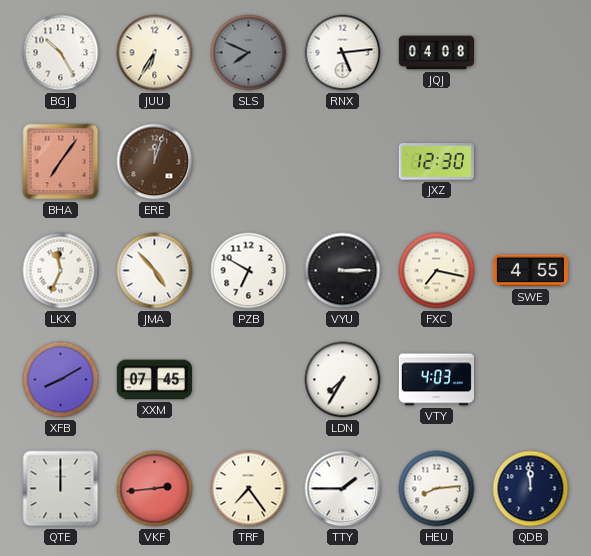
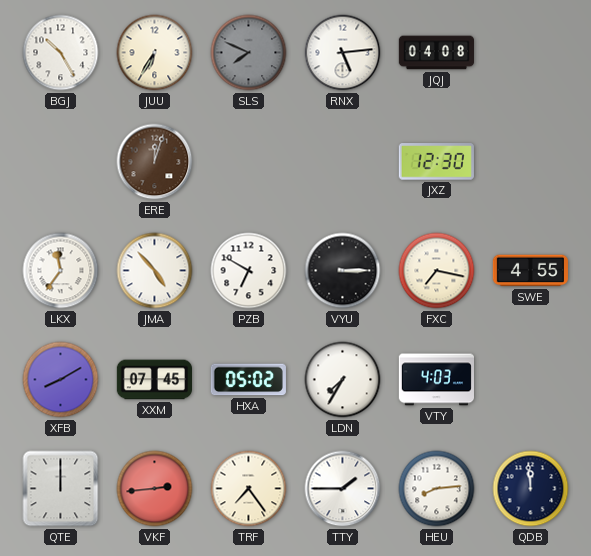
BHA: 7:06 -> none (61, 162)
LKX: 11:34 -> 11:36 (61, 271)
HXA: none -> 05:02 (248, 380)
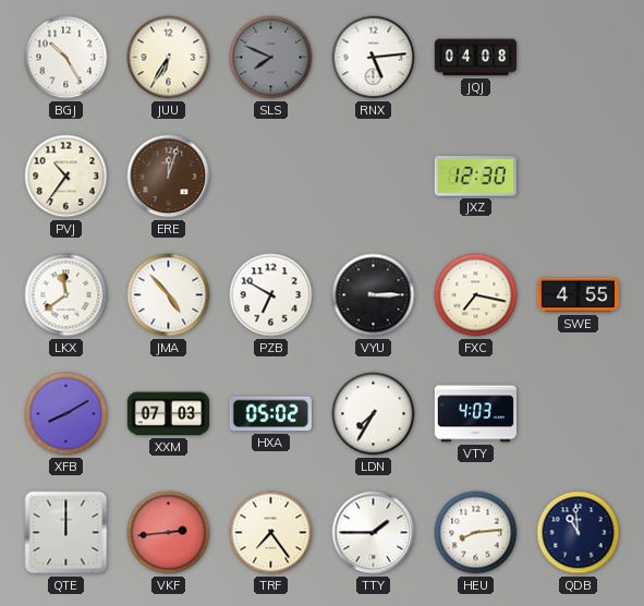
PVJ: none -> 10:36 (66, 177)
LKX: 11:36 -> 11:39 (66, 295)
XXM: 07:45 -> 07:03 (168, 414)
QDB: 11:59 -> 10:59 (579, 533)
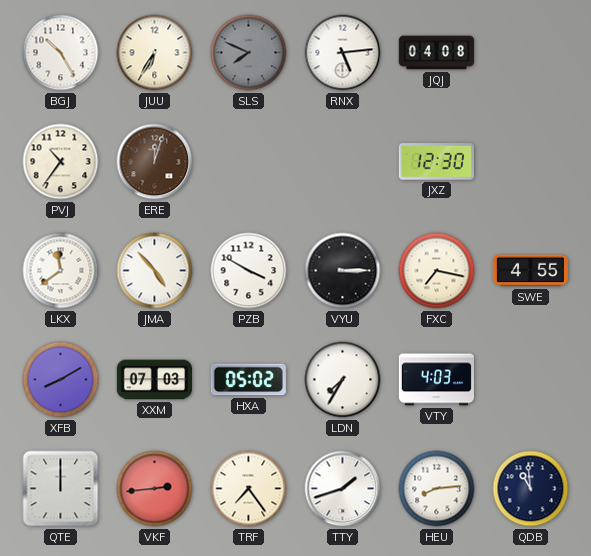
PZB: 6:50 -> 3:50 (249, 271)
TTY: 1:45 -> 1:42 (343, 489)
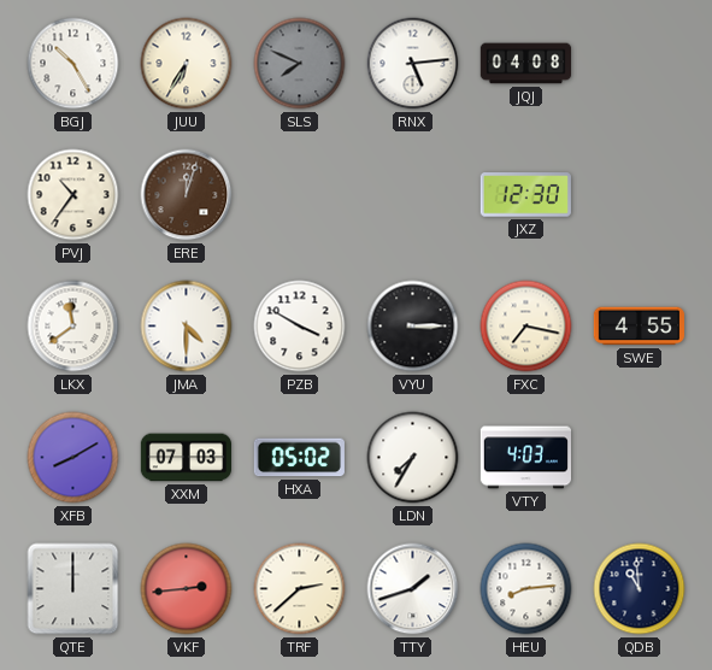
JMA: 4:53 -> 4:30 (187, 327)
TRF: 7:24 -> 2:38 (300, 589)
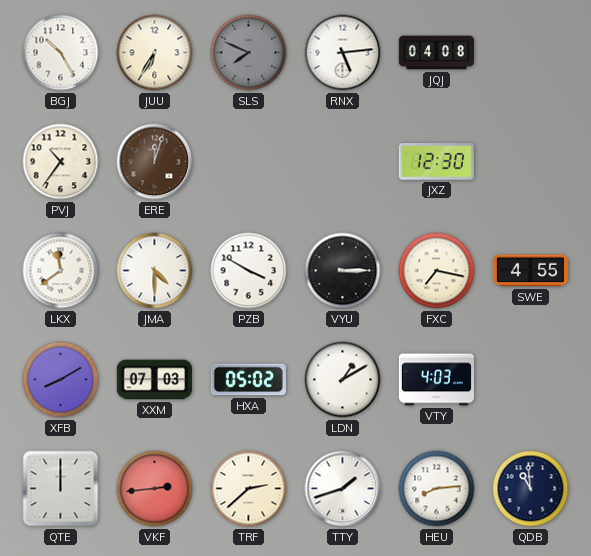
LDN: 7:35 -> 1:10 (343, 380)
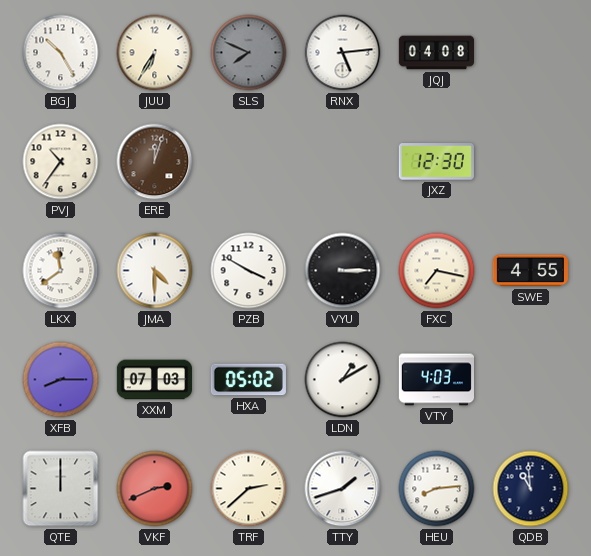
XFB: 8:10 -> 8:15 (61, 380)
VKF: 2:44 -> 2:41 (155, 489)
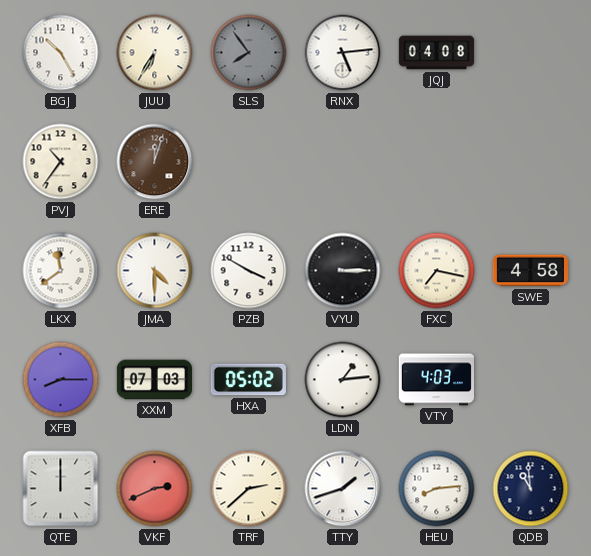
SLS: 7:49 -> 7:54 (249, 53)
JXZ: 12:30 -> none (436, 162)
SWE: 4:55 -> 4:58 (530, 271)
LDN: 1:10 -> 1:14 (343, 380)
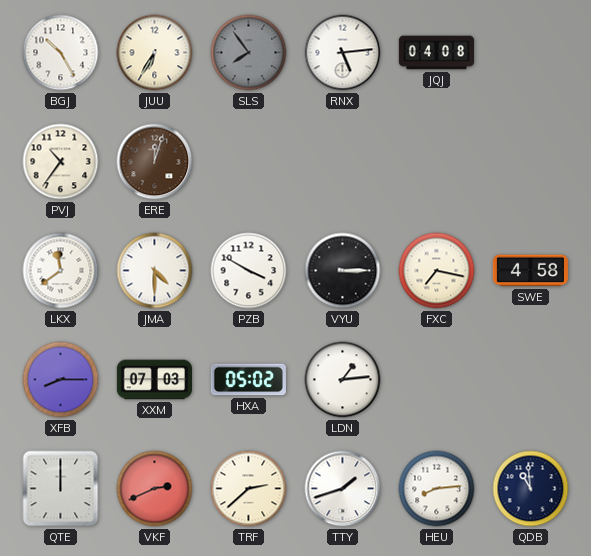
VTY: 4:03 -> none (436, 380)
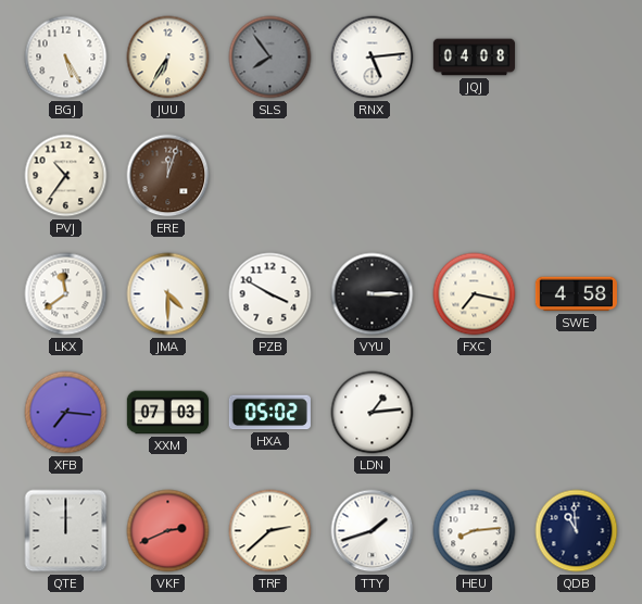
BGJ: 10:25 -> 5:25 (66, 58)
XFB: 8:15 -> 7:16 (66, 413)
